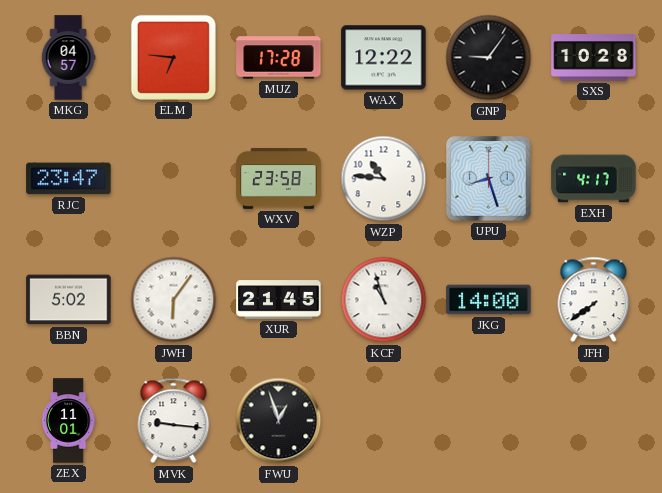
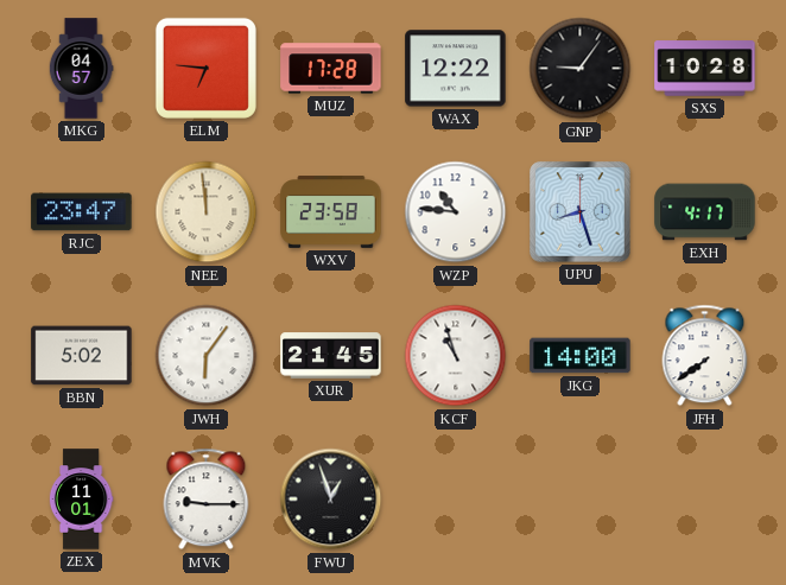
NEE: none -> 11:59 (207, 212)
MVK: 9:16 -> 9:15 (207, 500)
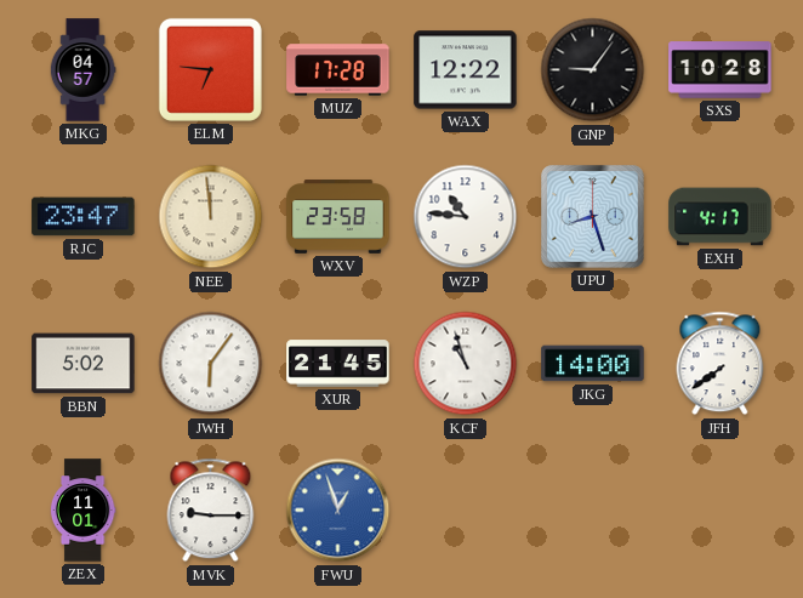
FWU dial: black -> blue (338, 511)
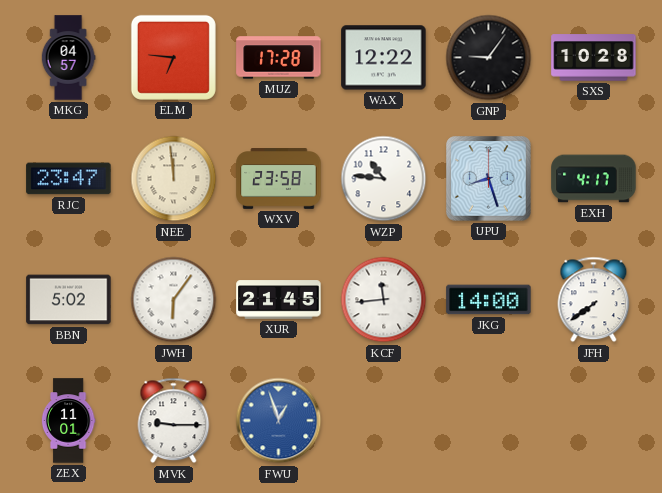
KCF: 10:57 -> 11:44 (384, 300)
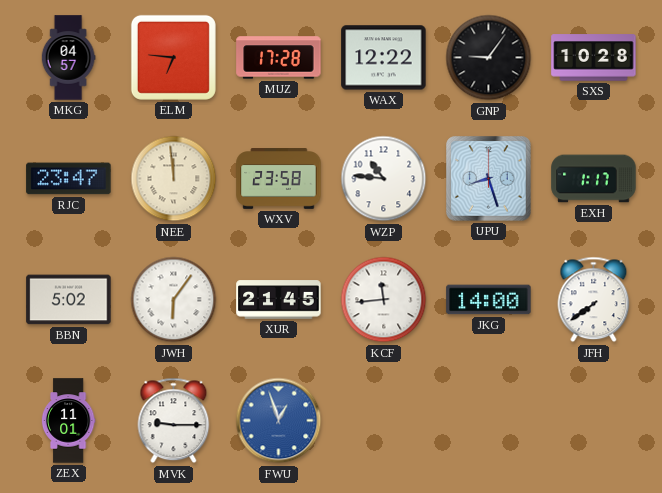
EXH: 4:17 -> 1:17 (594, 179)
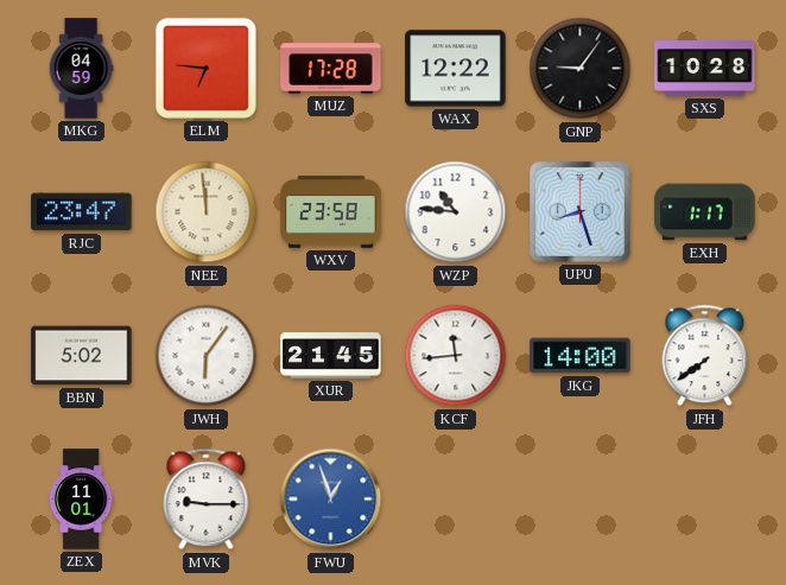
MKG: 04:57 -> 04:59 (81, 69)
